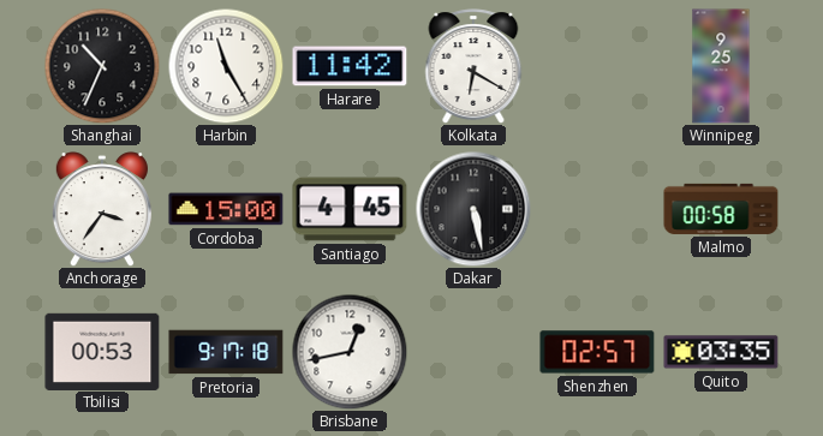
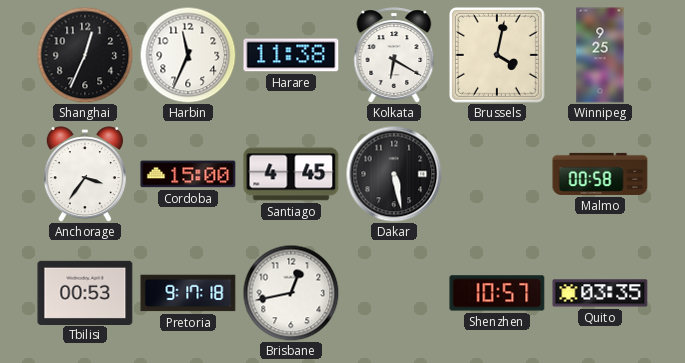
Shanghai: 10:34 -> 12:34 (85, 55)
Harbin: 11:25 -> 11:34 (188, 55)
Harare: 11:42 -> 11:38 (291, 55)
Brussels: none -> 4:02 (497, 55)
Shenzhen: 02:57 -> 10:57 (497, 293)
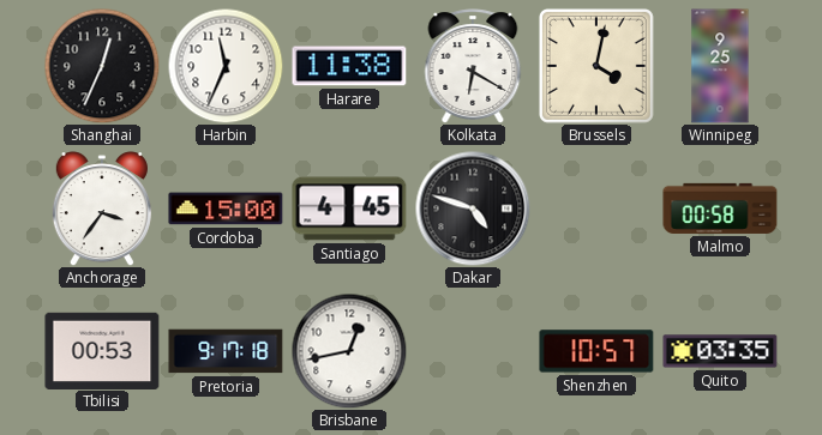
Dakar: 5:28 -> 4:48 (473, 209)
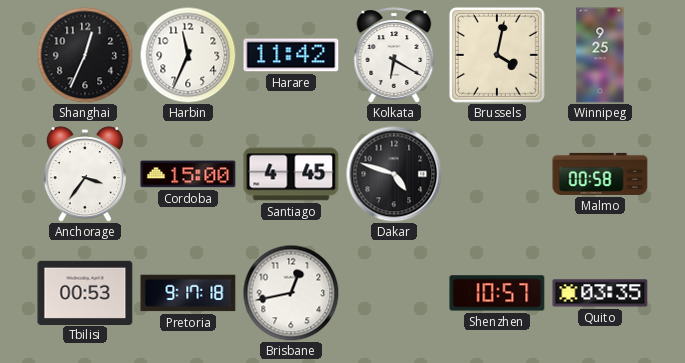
Harare: 11:38 -> 11:42 (291, 55)
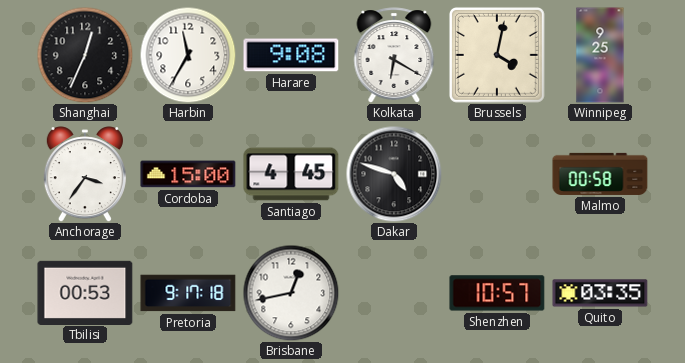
Harbin: 11:34 -> 11:35 (188, 55)
Harare: 11:42 -> 9:08 (291, 55)
